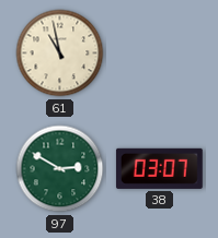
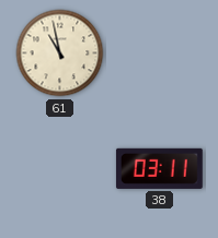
97: 2:50 -> none (60, 169)
38: 03:07 -> 03:11 (159, 168)
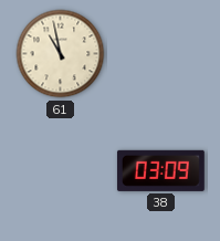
38: 03:11 -> 03:09 (160, 170)
